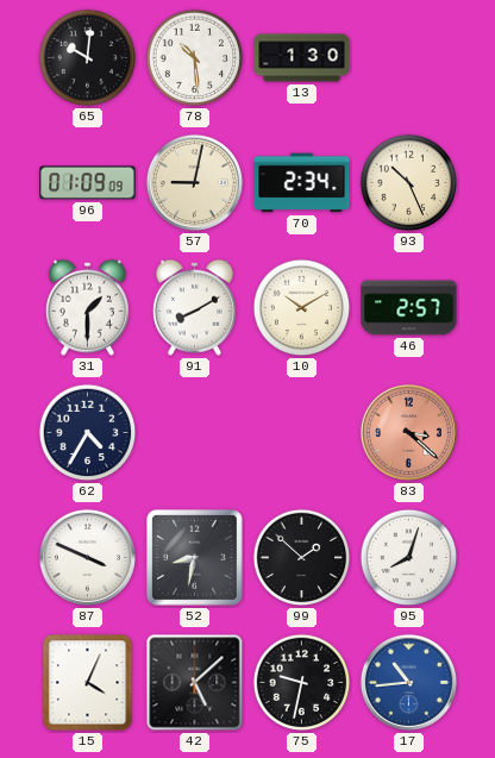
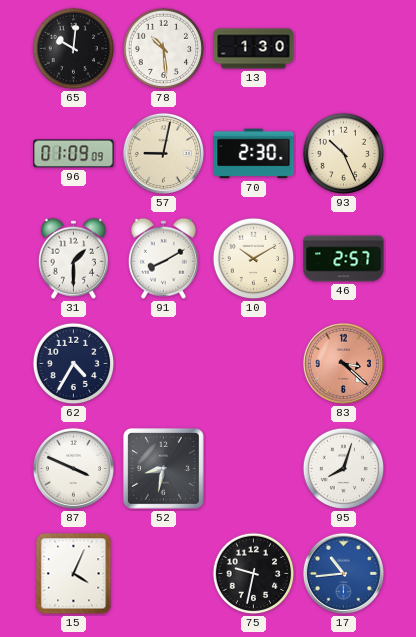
70: 2:34 -> 2:30 (254, 154)
99: 1:52 -> none (302, 558)
42: 5:08 -> none (195, 683)
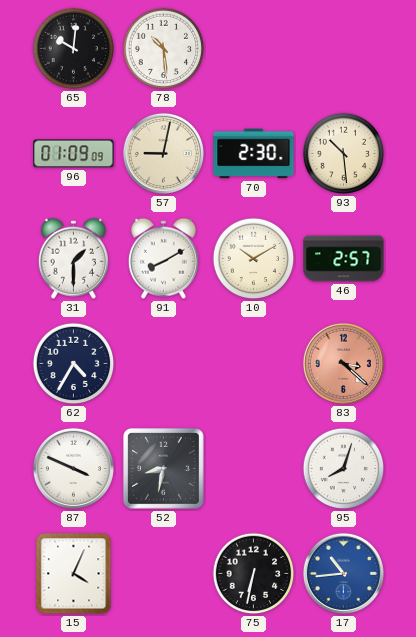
13: 1:30 -> none (254, 49)
93: 10:26 -> 10:29 (344, 154)
75: 9:32 -> 6:32 (254, 574)
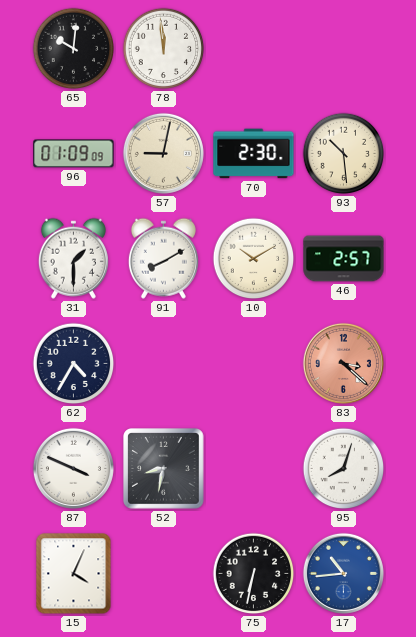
78: 10:29 -> 11:59 (164, 49)
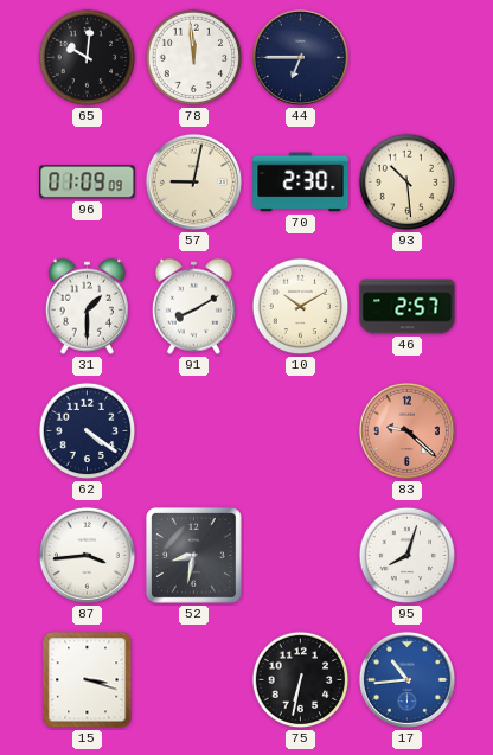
44: none -> 6:45 (300, 57)
62: 4:35 -> 4:21 (88, 431)
83: 3:22 -> 9:22 (406, 430)
87: 3:49 -> 3:44 (87, 555)
15: 4:04 -> 3:18 (88, 680)
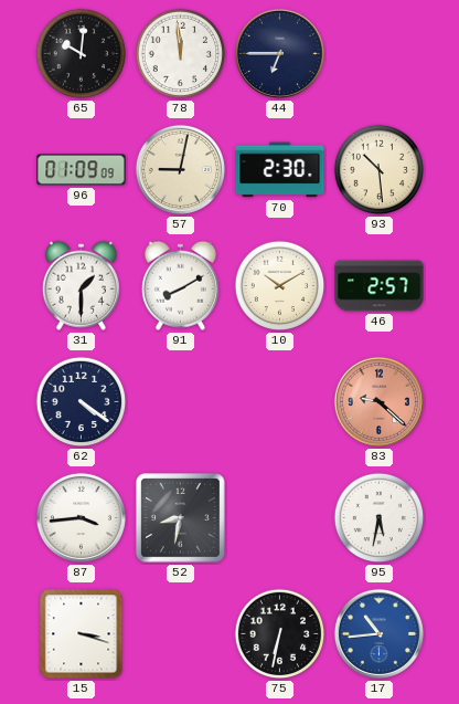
95: 8:03 -> 5:32 (380, 518)
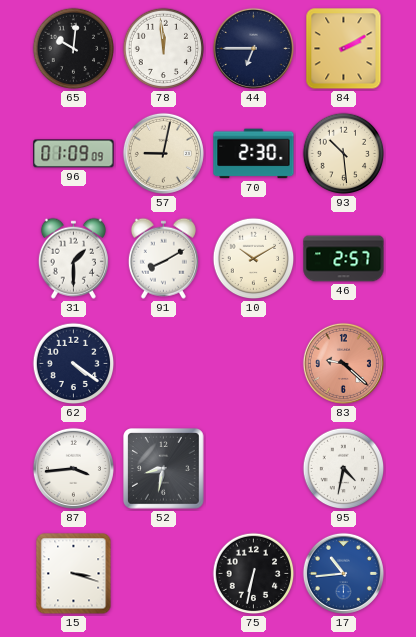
84: none -> 2:10 (344, 49)
95: 5:32 -> 4:32 (344, 469)
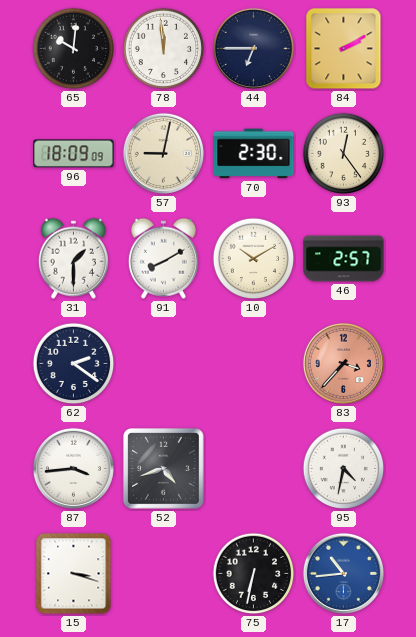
96: 01:09 -> 18:09 (74, 154)
93: 10:29 -> 12:24 (344, 154)
62: 4:21 -> 2:21 (74, 364)
83: 9:22 -> 3:37 (343, 363)
52: 8:32 -> 4:42 (164, 469)
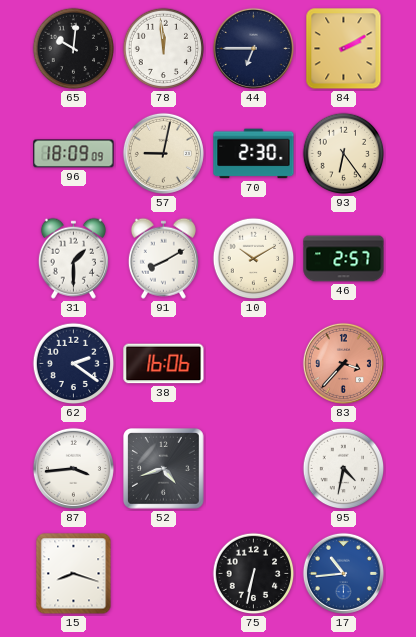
93: 12:24 -> 6:24 (344, 154)
38: none -> 16:06 (164, 364)
15: 3:18 -> 8:18 (74, 574)
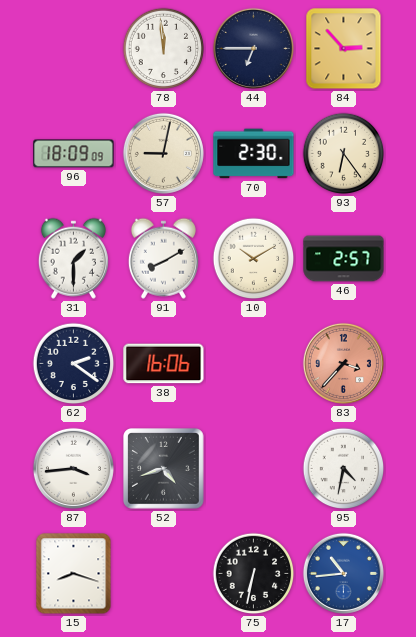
65: 10:01 -> none (74, 49)
84: 2:10 -> 2:53 (344, 49)
